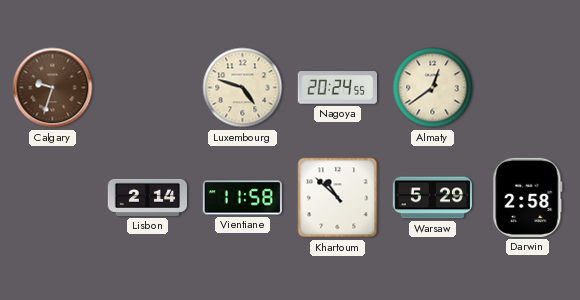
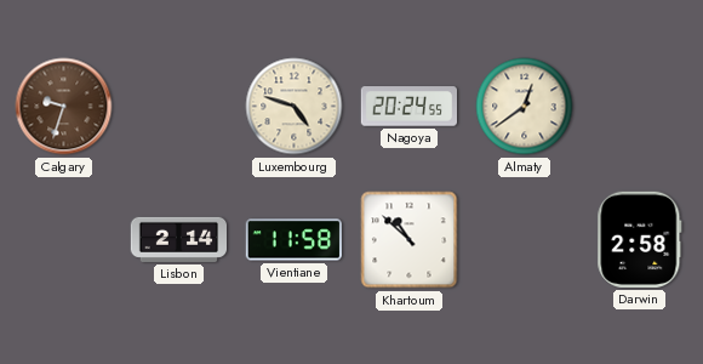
Warsaw: 5:29 -> none (432, 198)
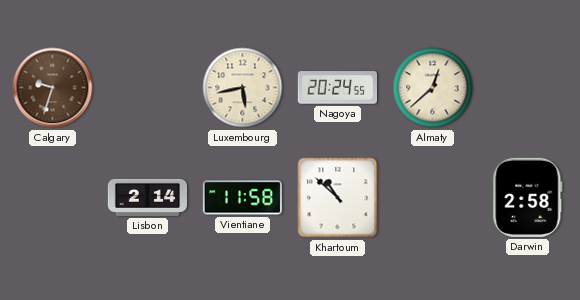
Luxembourg: 4:48 -> 5:43 (243, 88)
Almaty: 12:39 -> 12:38 (433, 88)
